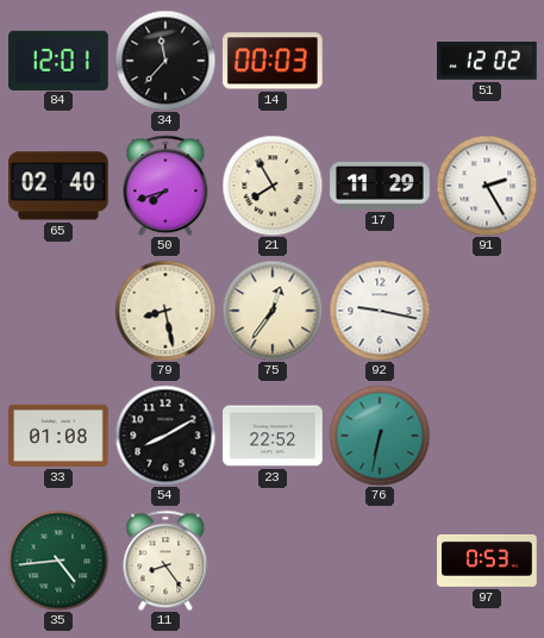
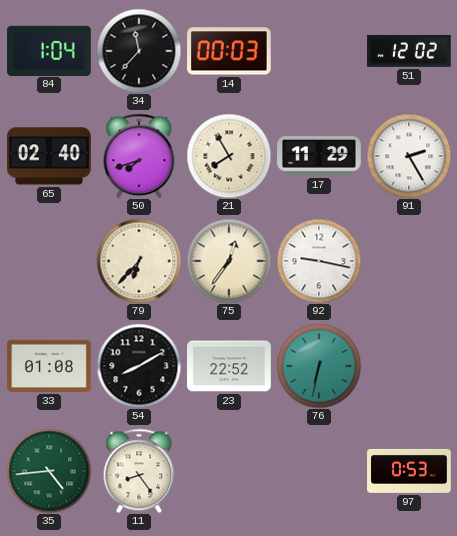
84: 12:01 -> 1:04 (49, 50)
79: 8:28 -> 6:37 (139, 261)
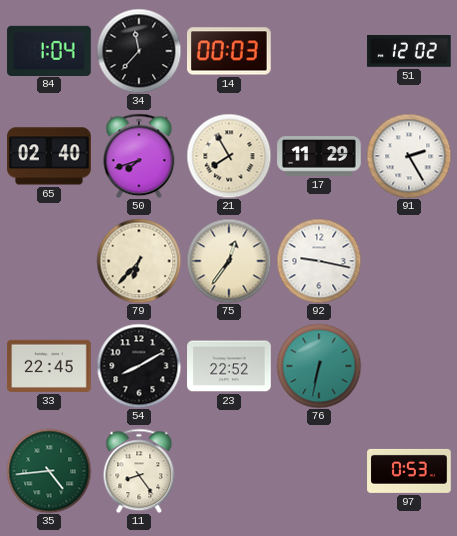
33: 01:08 -> 22:45 (49, 366)
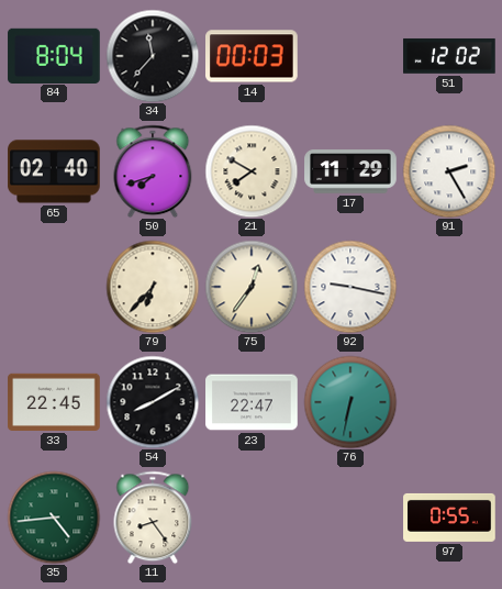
84: 1:04 -> 8:04 (54, 55)
21: 7:55 -> 7:50 (252, 171)
23: 22:52 -> 22:47 (252, 402)
97: 0:53 -> 0:55 (449, 518)
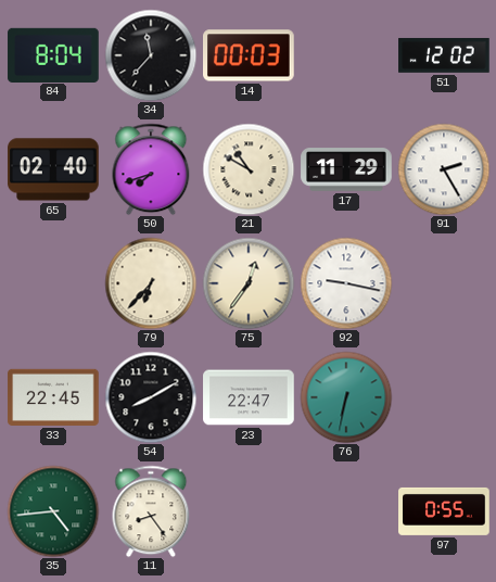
21: 7:50 -> 10:50 (249, 169)
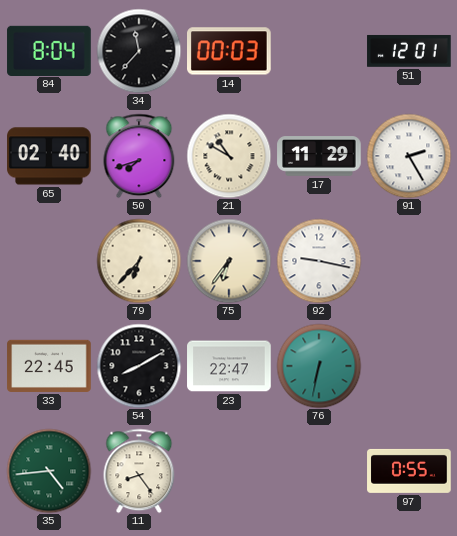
51: 12:02 -> 12:01 (409, 51)
75: 12:36 -> 6:36 (229, 261)
